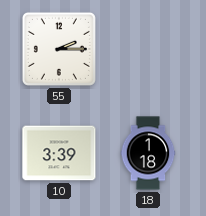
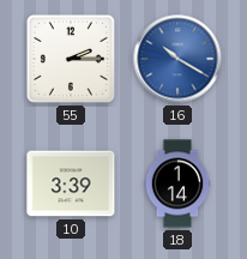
16: none -> 10:20 (177, 59)
18: 1:18 -> 1:14 (177, 183)
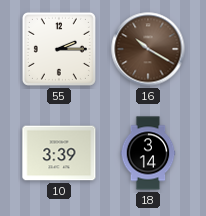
16 dial: blue -> brown (148, 49)
18: 1:14 -> 3:14 (148, 153)
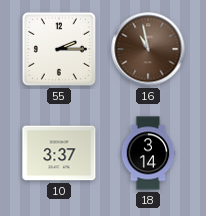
16: 10:20 -> 10:58 (148, 49)
10: 3:39 -> 3:37 (59, 153)
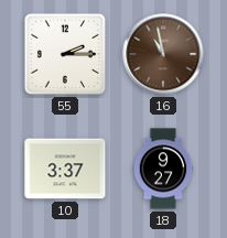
18: 3:14 -> 9:27 (163, 169)
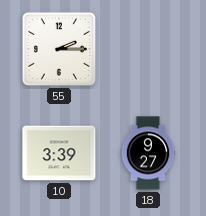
16: 10:58 -> none (163, 54)
10: 3:37 -> 3:39 (59, 153)
